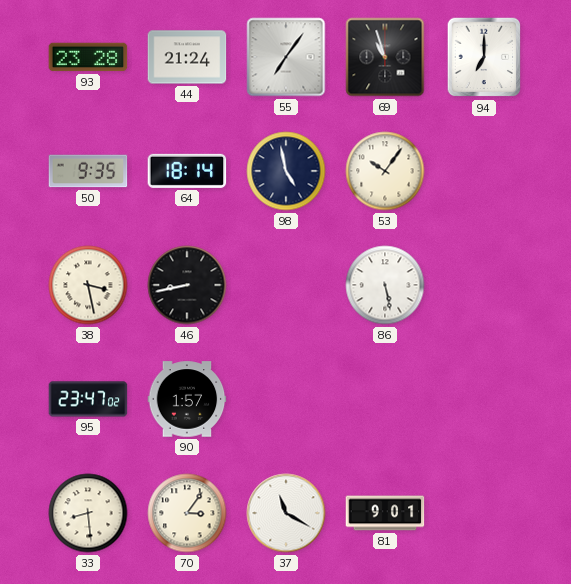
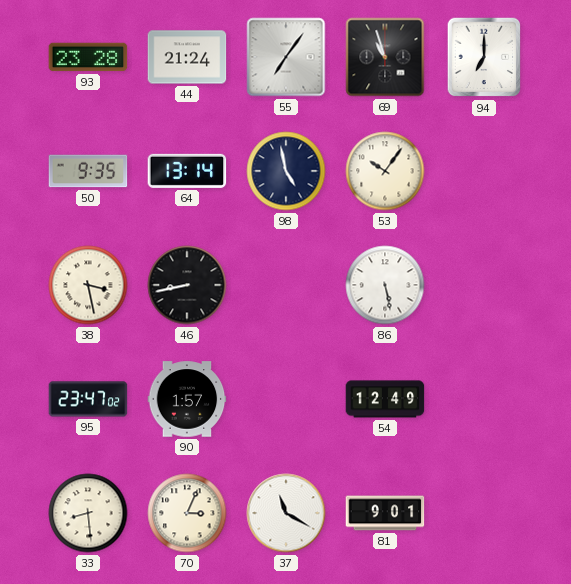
64: 18:14 -> 13:14 (187, 171)
54: none -> 12:49 (385, 399)
70: 3:06 -> 3:04 (187, 513)
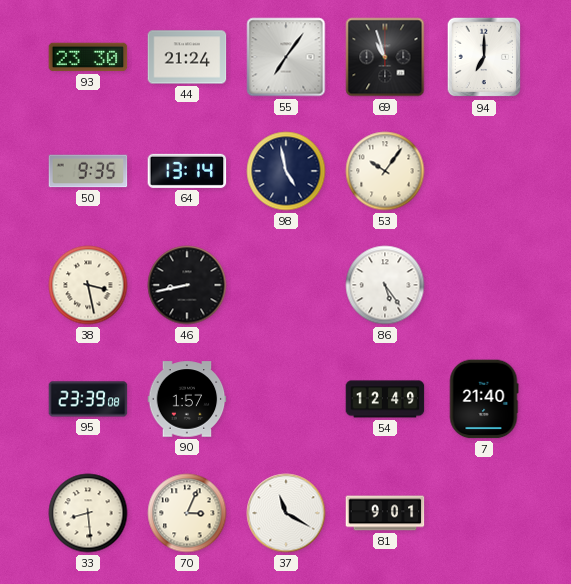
93: 23:28 -> 23:30 (88, 57)
86: 5:28 -> 5:24 (385, 285)
95: 23:47 -> 23:39 (88, 399)
7: none -> 21:40 (484, 399)
